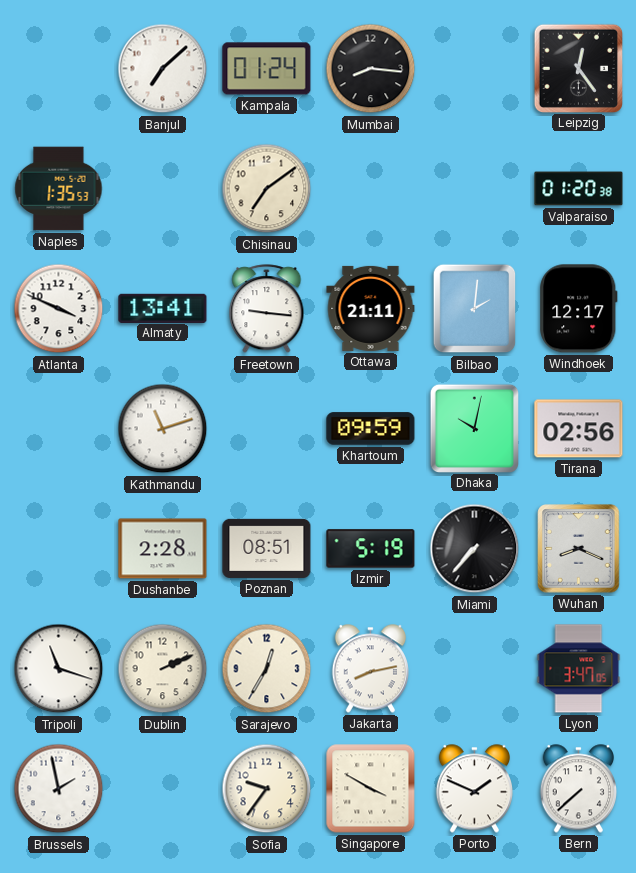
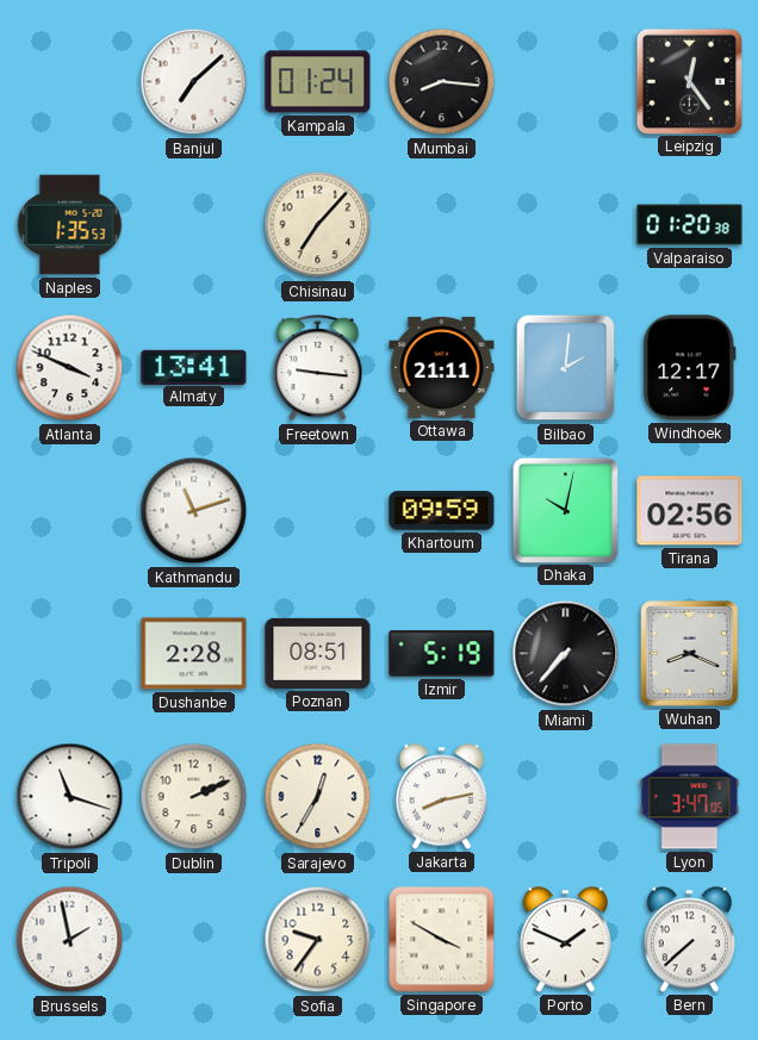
Chisinau: 7:09 -> 7:07 (318, 225)
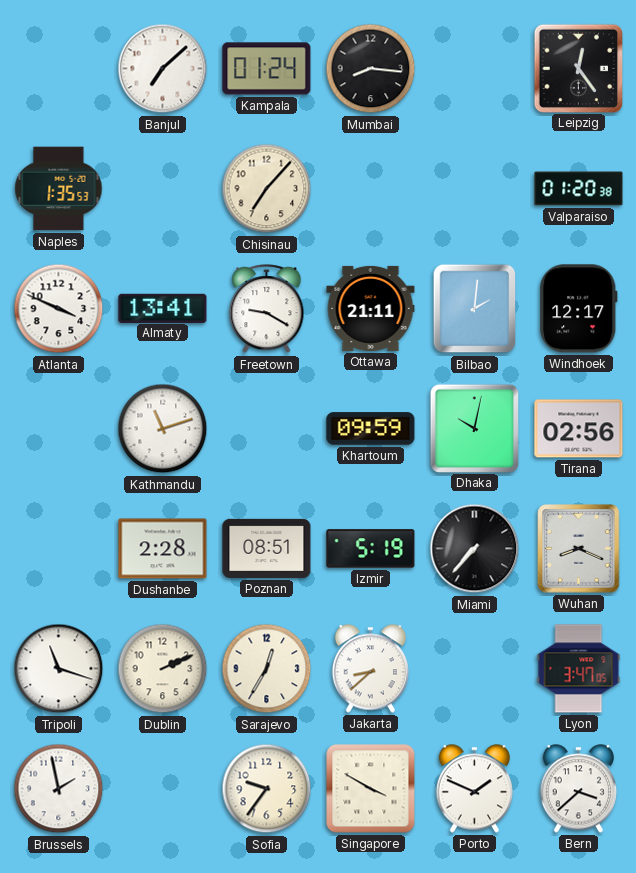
Freetown: 9:16 -> 9:20 (267, 309)
Jakarta: 8:13 -> 8:38 (370, 669)
Bern: 7:38 -> 3:38 (578, 789)
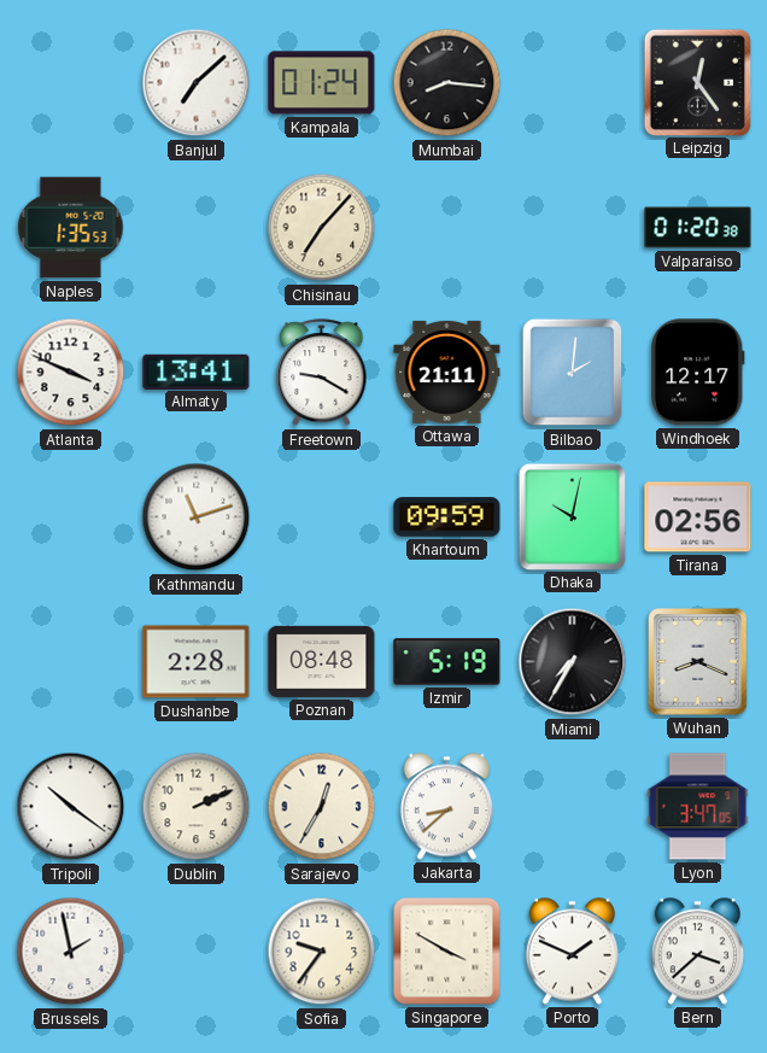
Poznan: 08:51 -> 08:48 (322, 661)
Miami: 7:37 -> 7:35 (573, 662)
Tripoli: 11:18 -> 10:21 (71, 807)
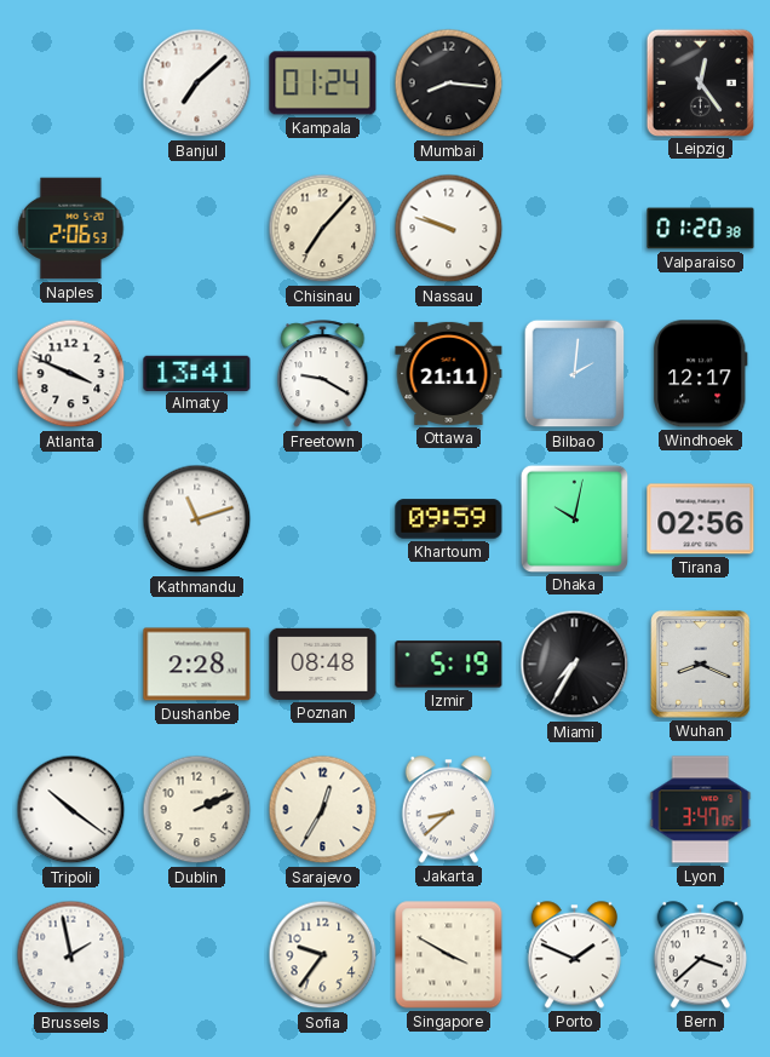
Naples: 1:35 -> 2:06 (71, 229)
Nassau: none -> 9:48 (449, 229)
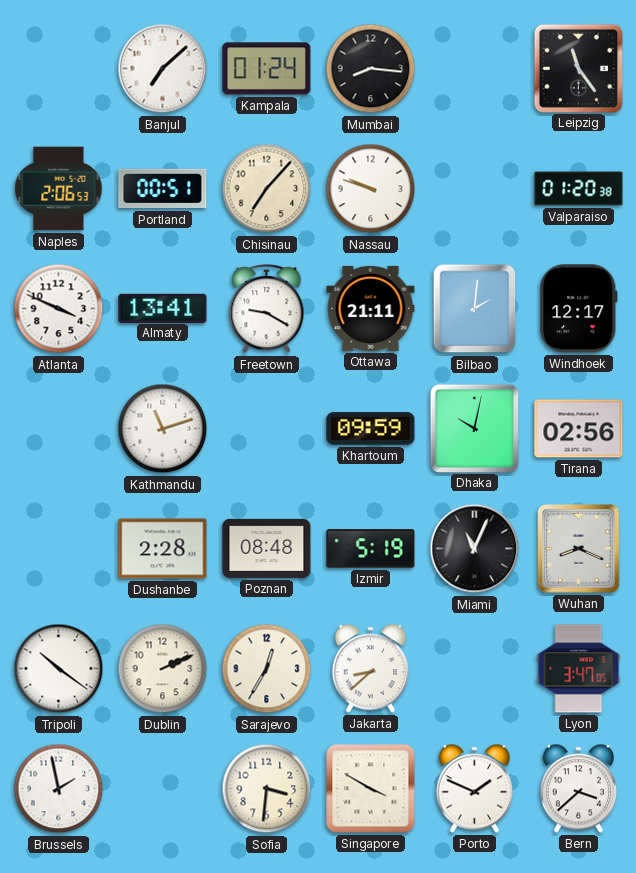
Leipzig: 12:24 -> 11:24 (578, 68)
Portland: none -> 00:51 (163, 189)
Miami: 7:35 -> 11:04 (475, 549)
Sofia: 9:36 -> 3:31 (267, 789)
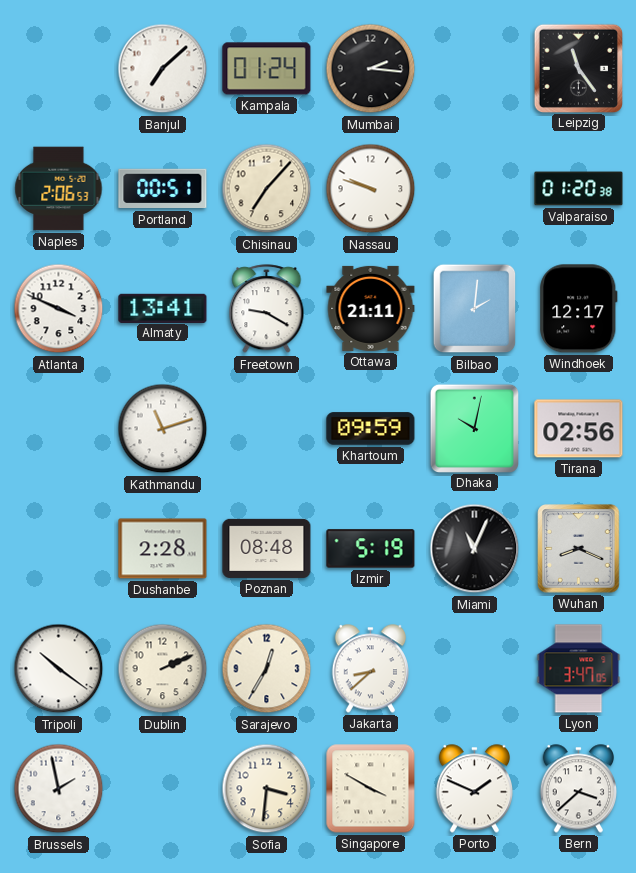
Mumbai: 8:16 -> 2:16 (371, 69)
